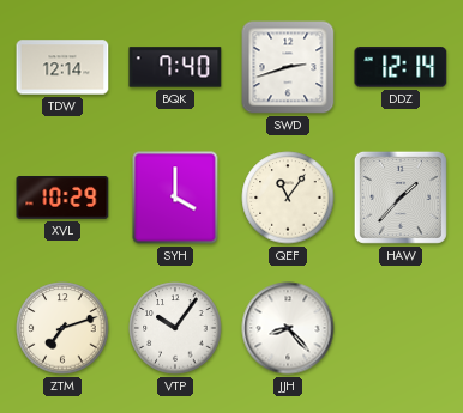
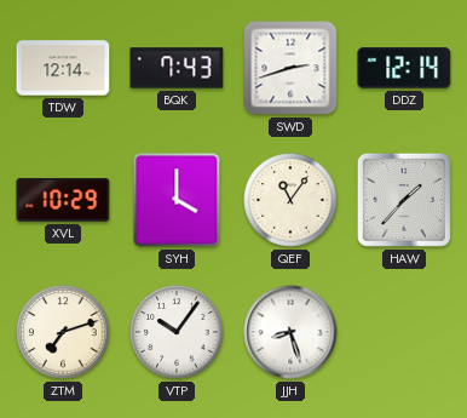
BQK: 7:40 -> 7:43 (177, 68)
JJH: 8:23 -> 8:27 (290, 332)
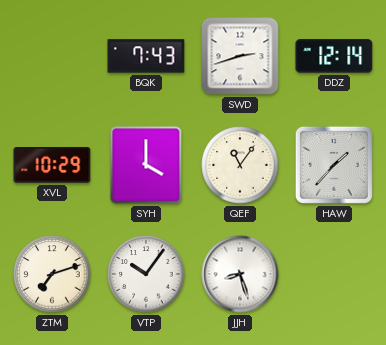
TDW: 12:14 -> none (63, 68)
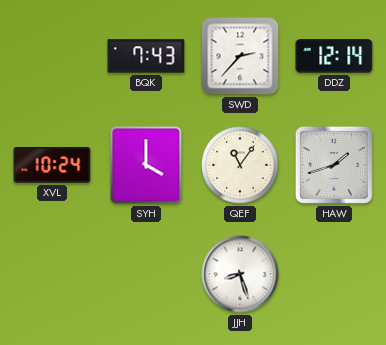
SWD: 2:42 -> 2:37 (240, 56)
XVL: 10:29 -> 10:24 (52, 166)
HAW: 1:37 -> 1:42 (334, 165)
ZTM: 7:12 -> none (52, 274)
VTP: 10:06 -> none (146, 274)
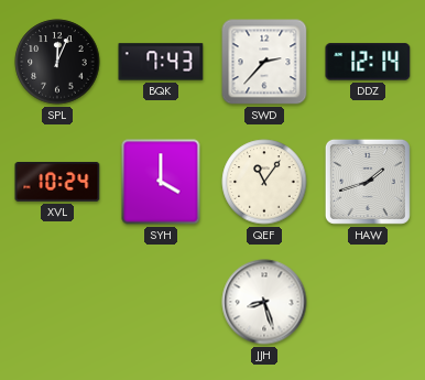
SPL: none -> 12:04 (57, 62)
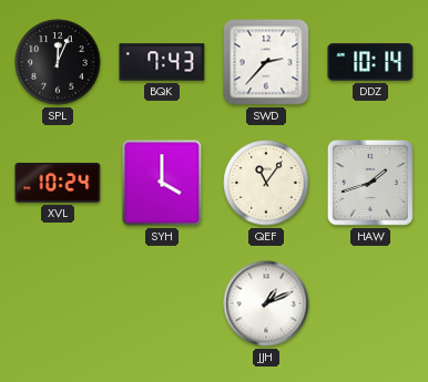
DDZ: 12:14 -> 10:14 (370, 62)
JJH: 8:27 -> 1:11 (266, 303)
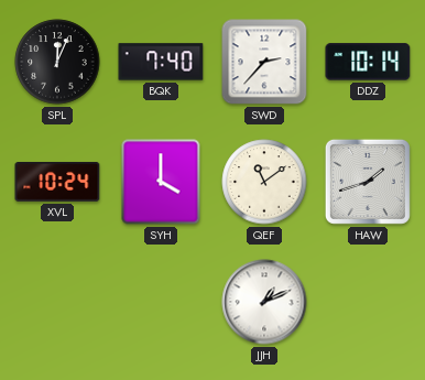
BQK: 7:43 -> 7:40 (161, 62)
QEF: 11:06 -> 11:09 (264, 182)
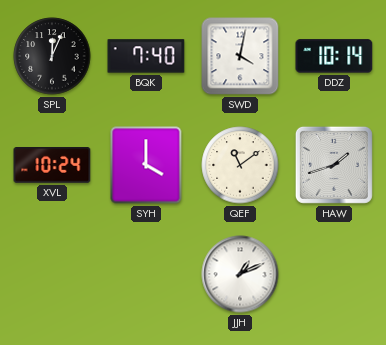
SWD: 2:37 -> 4:02 (240, 56)
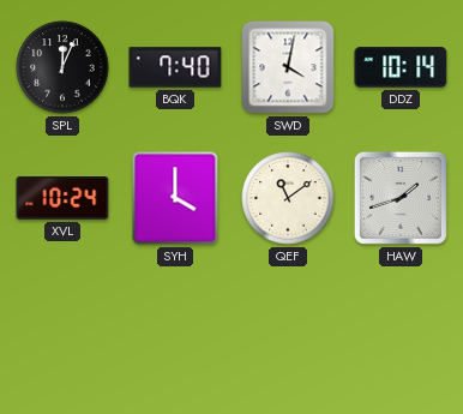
JJH: 1:11 -> none (240, 274)
